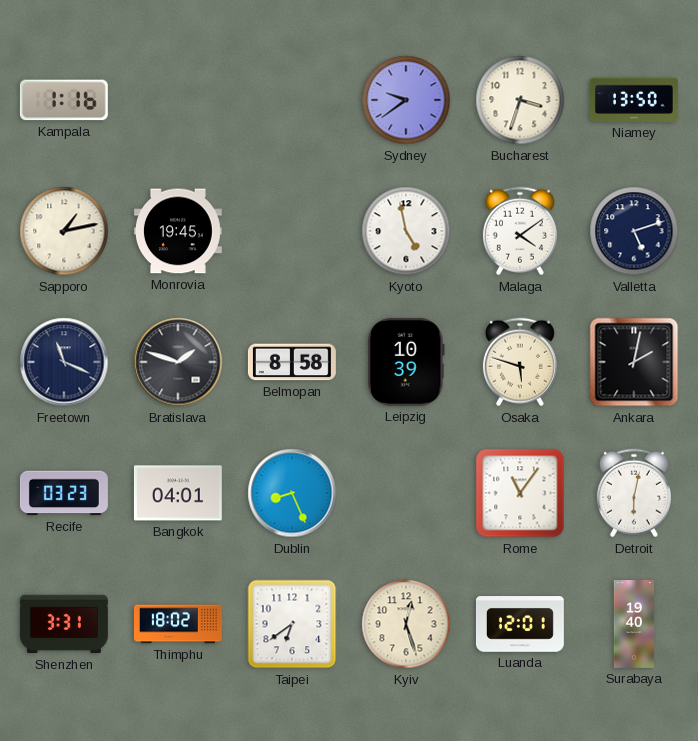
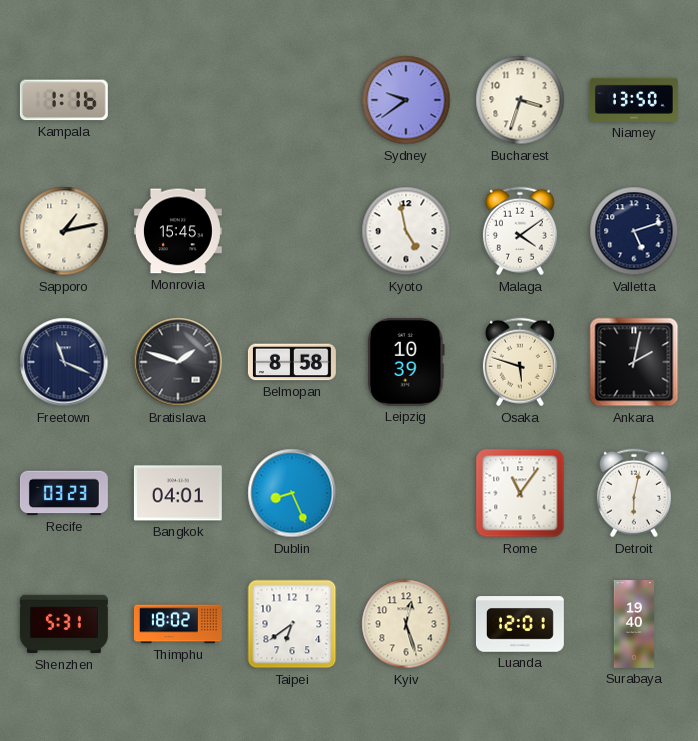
Monrovia: 19:45 -> 15:45 (178, 231)
Shenzhen: 3:31 -> 5:31 (64, 624)
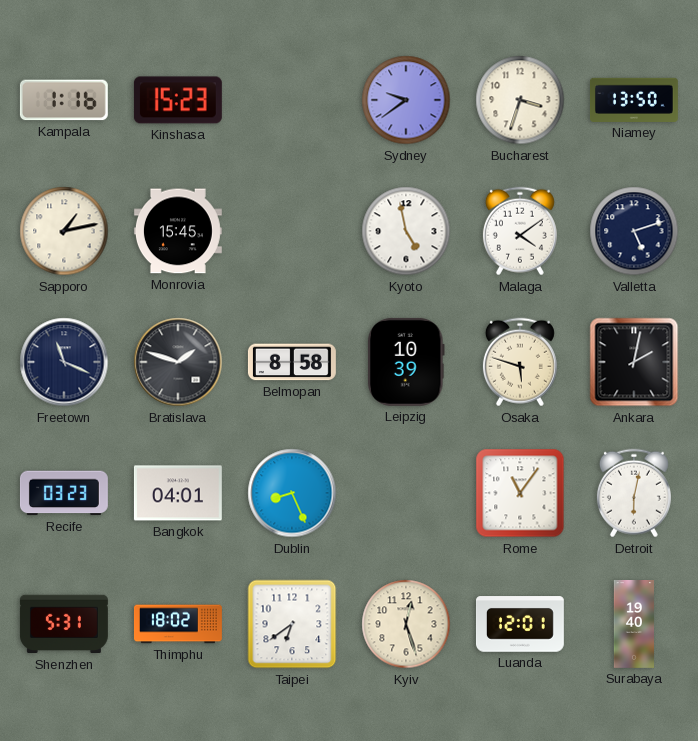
Kinshasa: none -> 15:23 (178, 100)
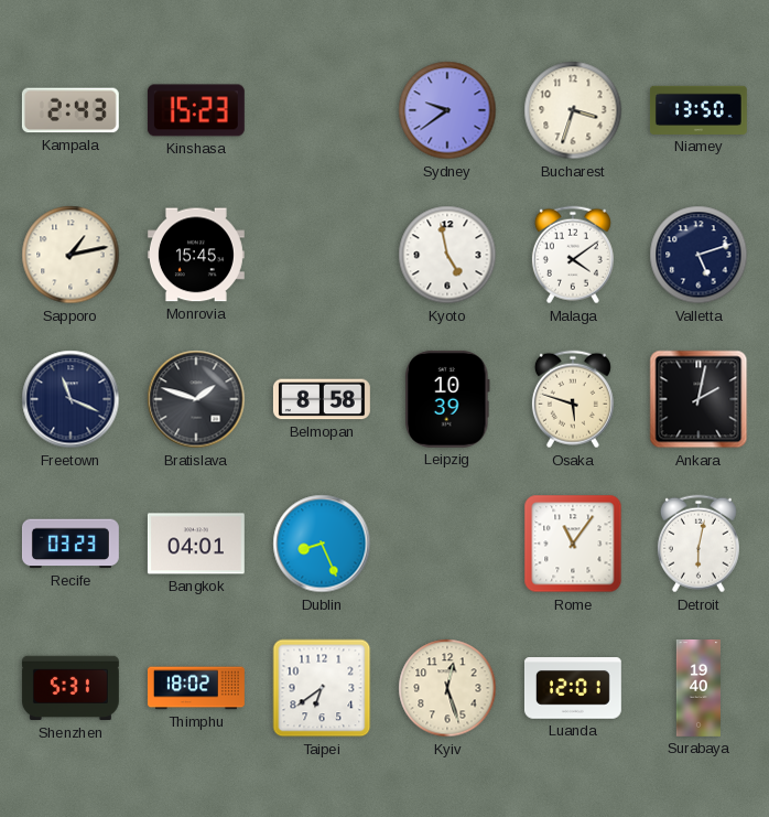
Kampala: 1:16 -> 2:43 (71, 110)
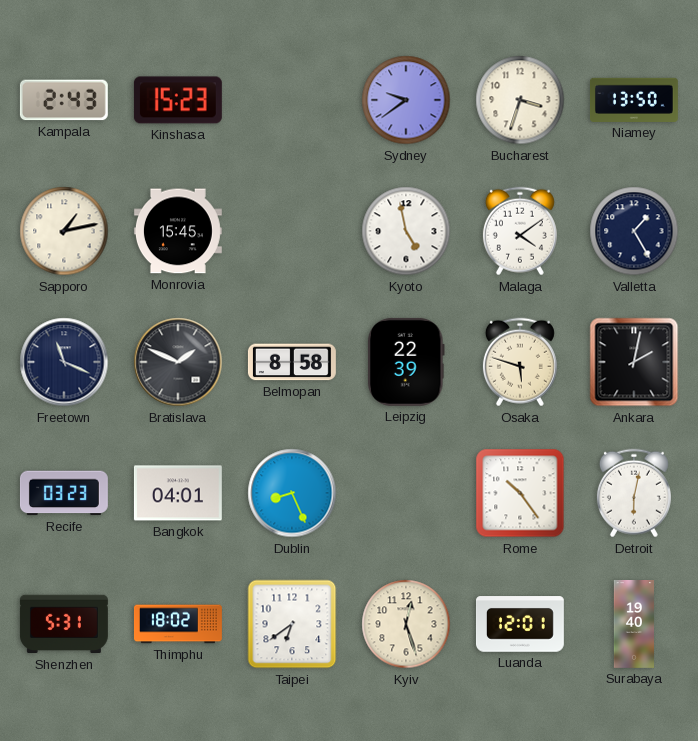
Valletta: 5:12 -> 1:25 (634, 231)
Bratislava: 1:48 -> 1:49 (178, 362)
Leipzig: 10:39 -> 22:39 (407, 362)
Rome: 11:06 -> 10:24 (520, 493)
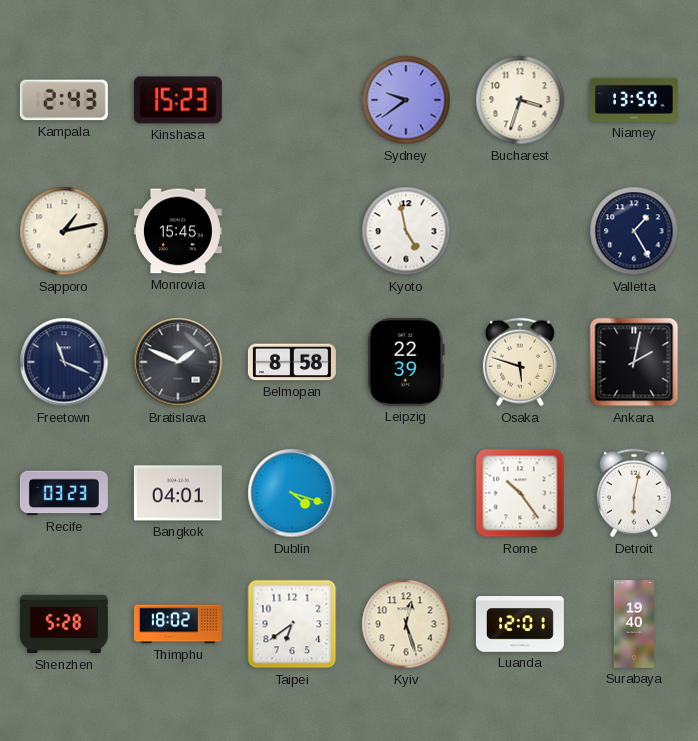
Malaga: 4:09 -> none (520, 231)
Dublin: 8:26 -> 4:18 (292, 493)
Shenzhen: 5:31 -> 5:28 (64, 624)
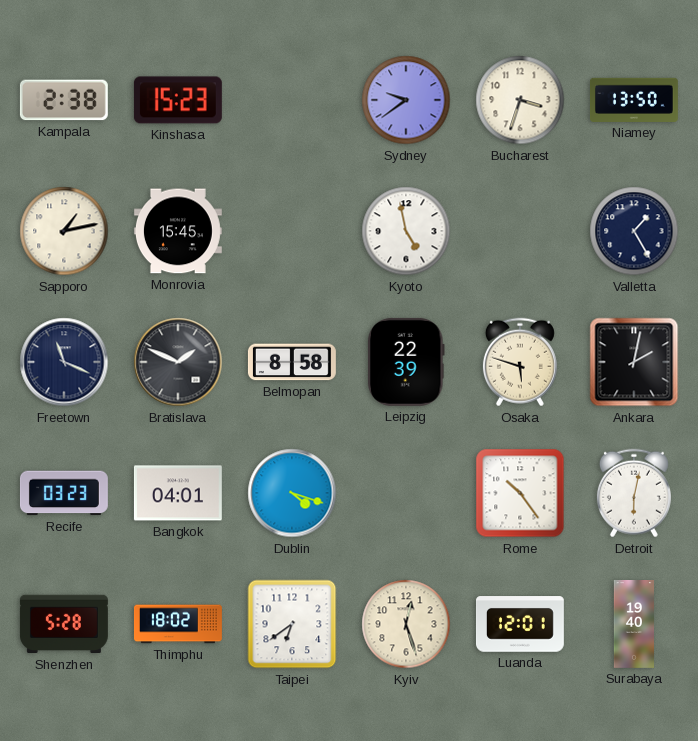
Kampala: 2:43 -> 2:38 (64, 100)
